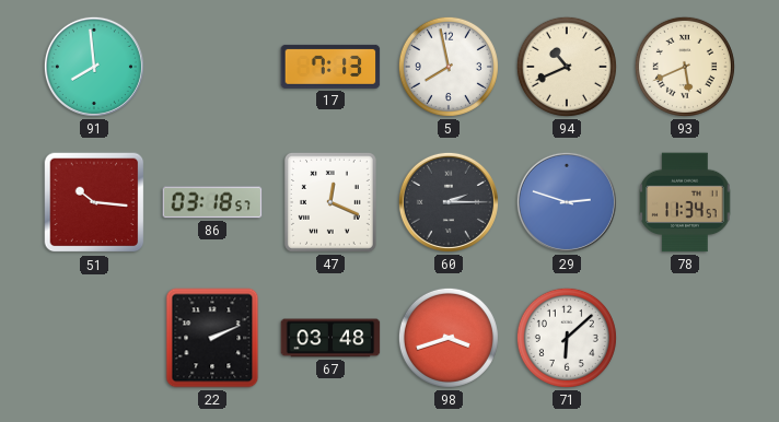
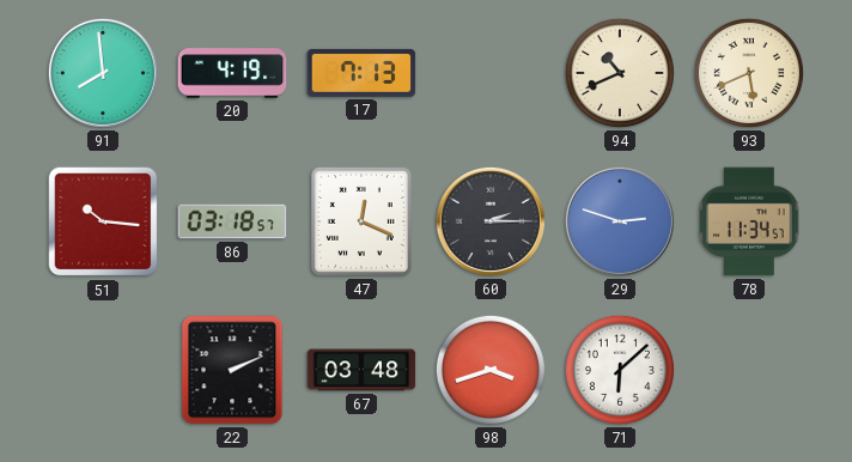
20: none -> 4:19 (232, 73)
5: 7:58 -> none (449, 67)
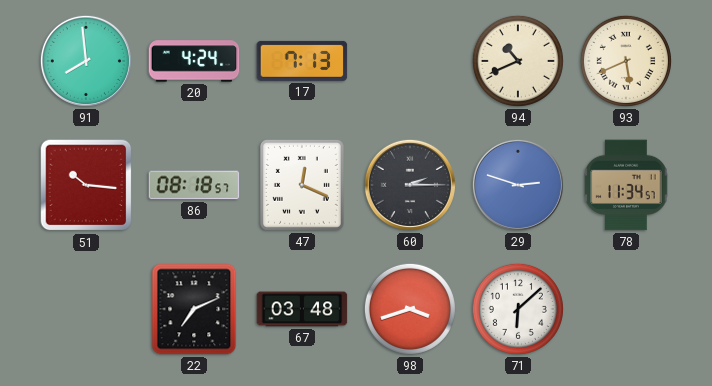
20: 4:19 -> 4:24 (194, 61)
86: 03:18 -> 08:18 (194, 185)
22: 2:11 -> 7:11 (194, 309)
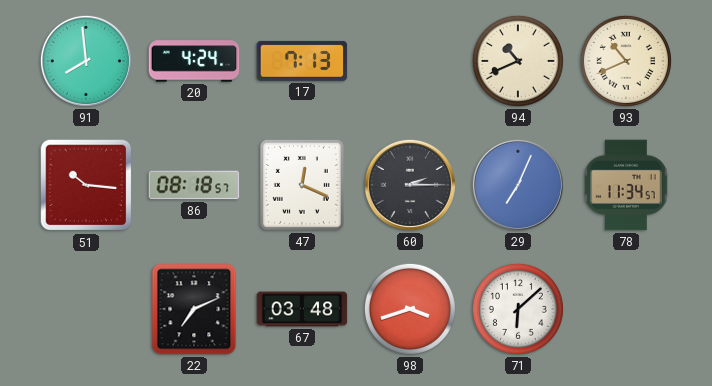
93: 5:41 -> 10:41 (626, 61)
29: 2:48 -> 7:04 (518, 185)
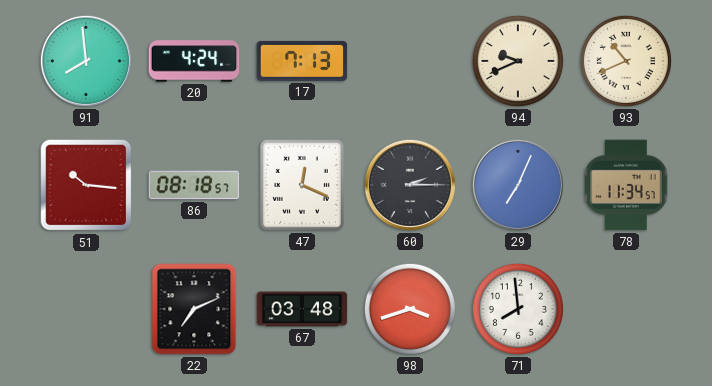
94: 10:41 -> 9:41 (518, 61)
71: 6:08 -> 7:59 (518, 309)
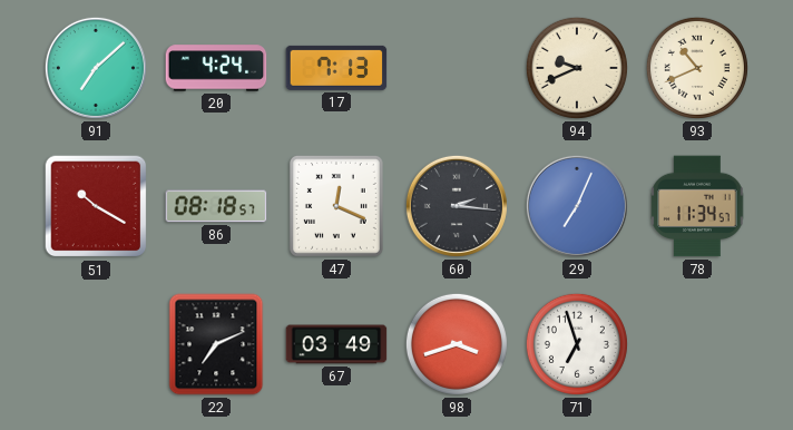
91: 7:59 -> 7:08 (96, 68)
51: 10:16 -> 10:20 (96, 206)
60: 2:15 -> 2:16 (457, 206)
67: 03:48 -> 03:49 (336, 344)
71: 7:59 -> 6:57 (577, 344)
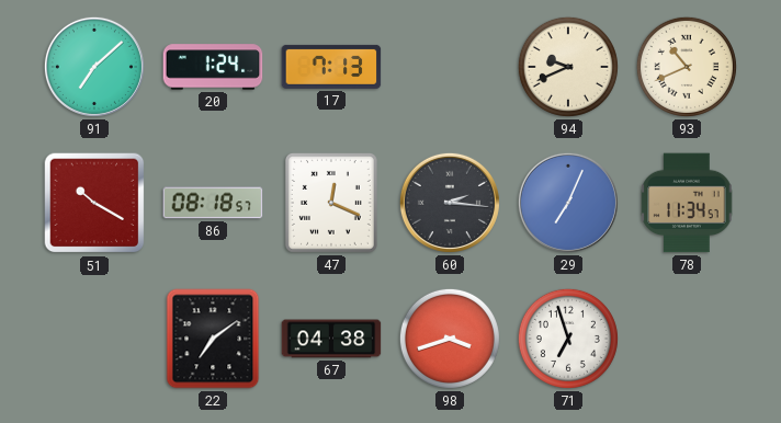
20: 4:24 -> 1:24 (213, 67)
22: 7:11 -> 7:09 (213, 339)
67: 03:49 -> 04:38 (331, 339)
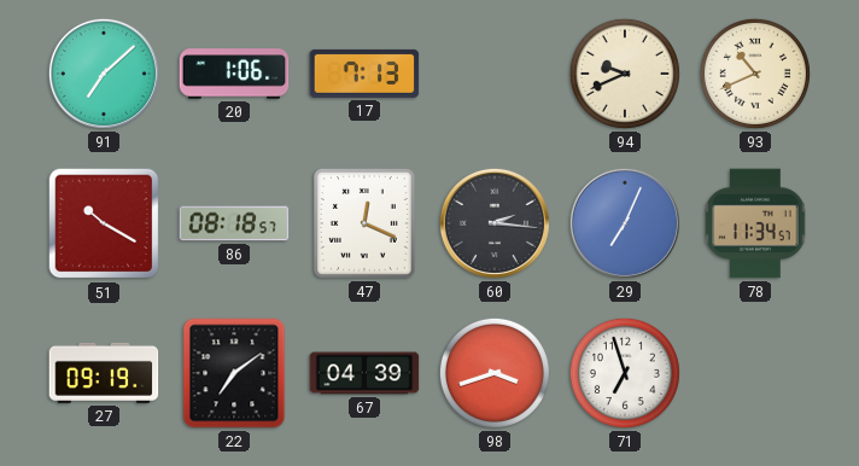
20: 1:24 -> 1:06 (234, 74)
27: none -> 09:19 (104, 373)
67: 04:38 -> 04:39 (364, 373)
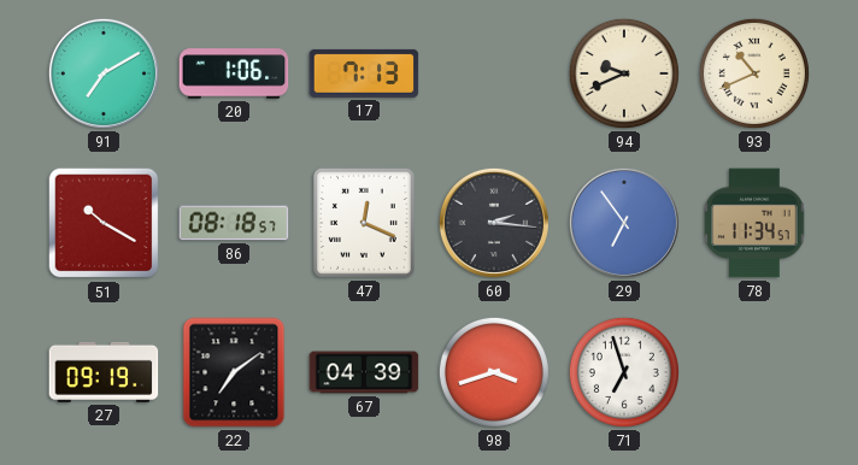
91: 7:08 -> 7:10 (104, 73)
29: 7:04 -> 6:54 (624, 223)
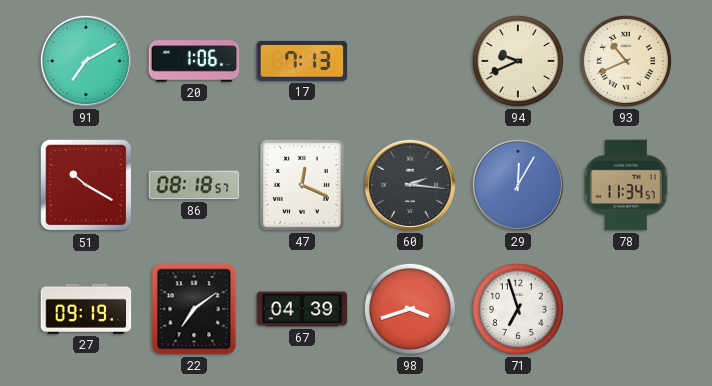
29: 6:54 -> 12:05 (518, 185)
